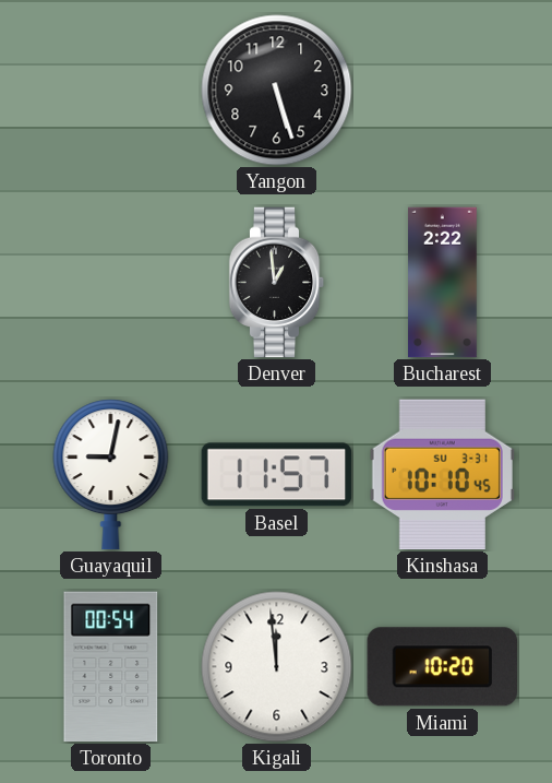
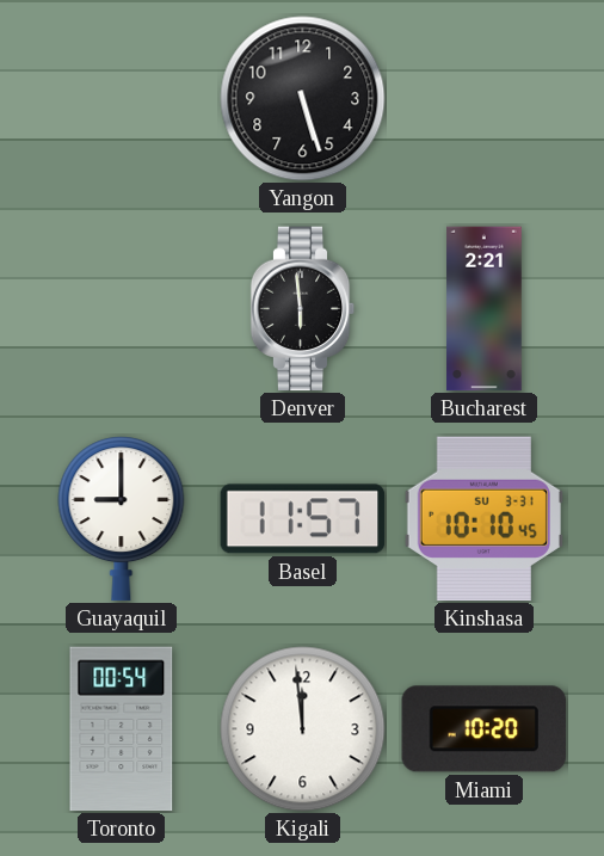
Denver: 12:59 -> 5:59 (303, 309)
Bucharest: 2:22 -> 2:21 (485, 309)
Guayaquil: 9:02 -> 9:00 (122, 519)
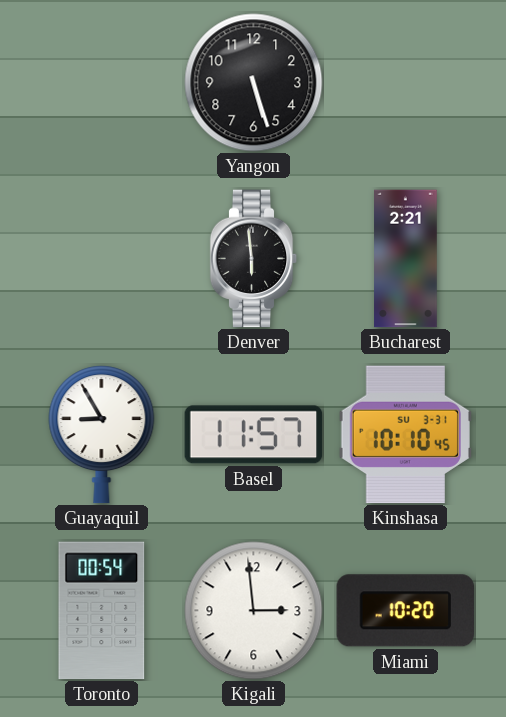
Guayaquil: 9:00 -> 8:55 (102, 435)
Kigali: 11:59 -> 2:59 (254, 611)
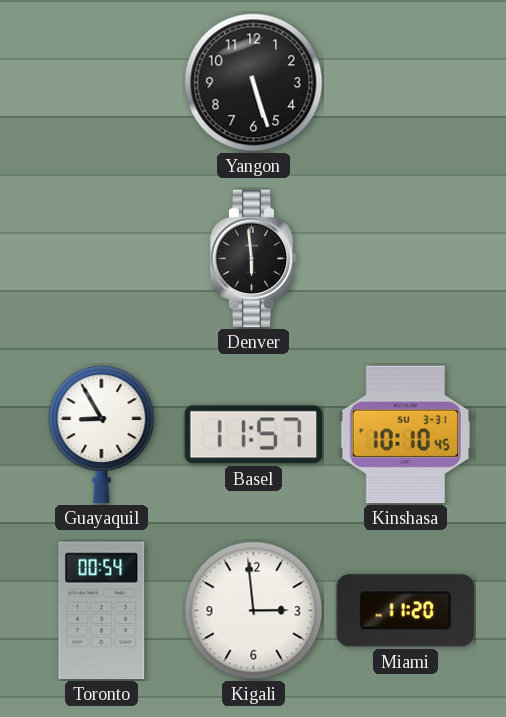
Bucharest: 2:21 -> none (406, 259)
Miami: 10:20 -> 11:20 (405, 611)
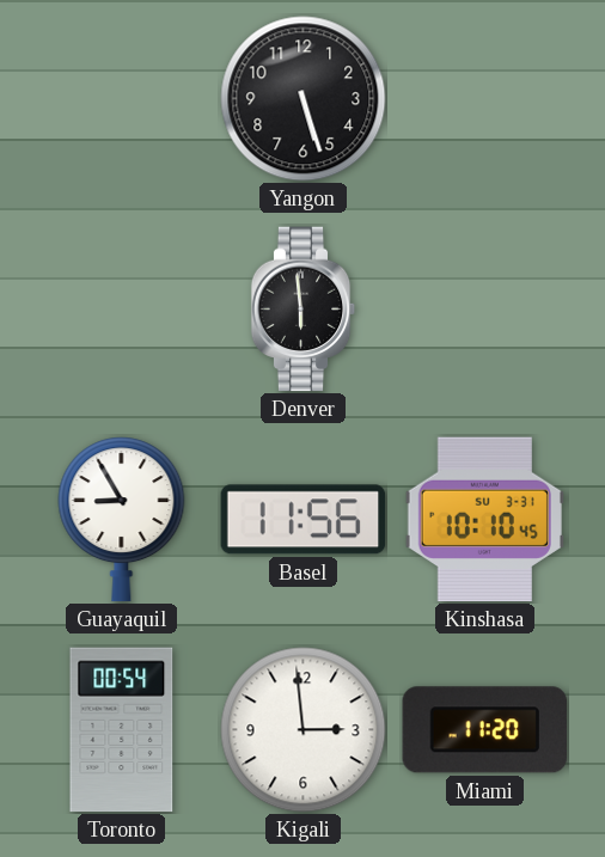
Basel: 11:57 -> 11:56 (304, 520)
